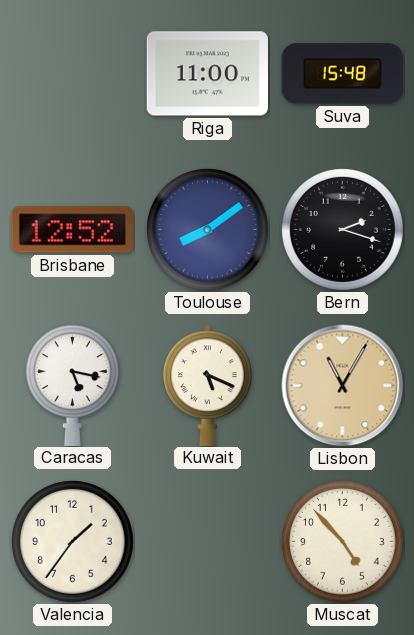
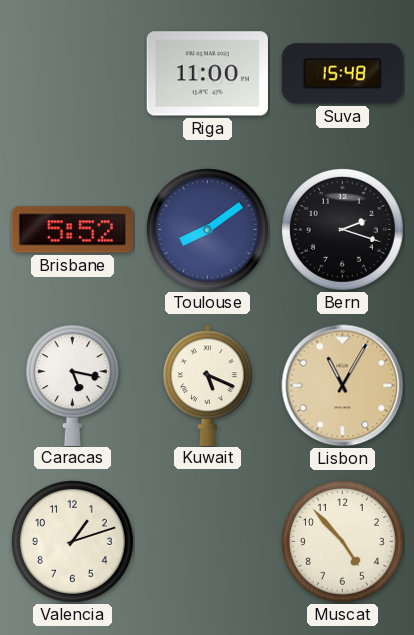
Brisbane: 12:52 -> 5:52 (72, 230)
Valencia: 1:36 -> 1:12 (72, 541)
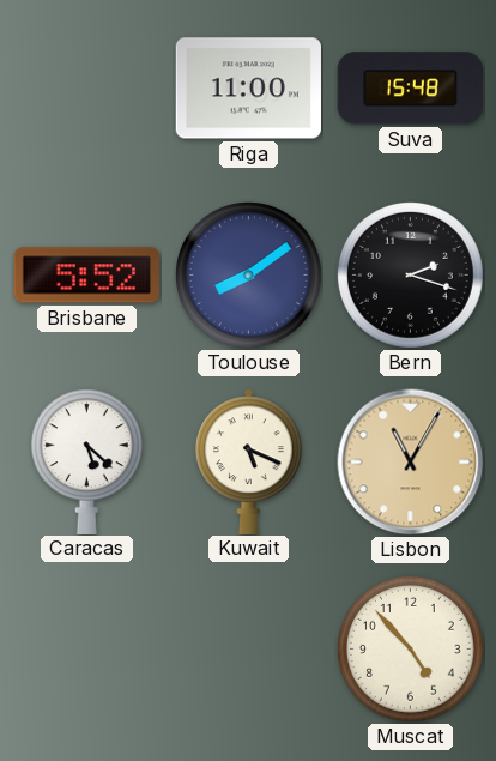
Caracas: 5:17 -> 5:22 (86, 461)
Valencia: 1:12 -> none (72, 541)
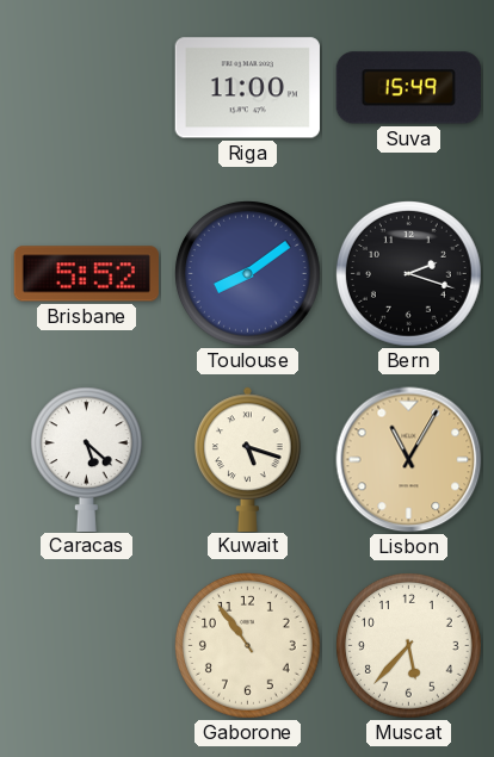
Suva: 15:48 -> 15:49 (408, 88)
Kuwait: 5:19 -> 5:18 (248, 459)
Gaborone: none -> 10:54 (247, 645)
Muscat: 4:53 -> 5:37 (408, 645)
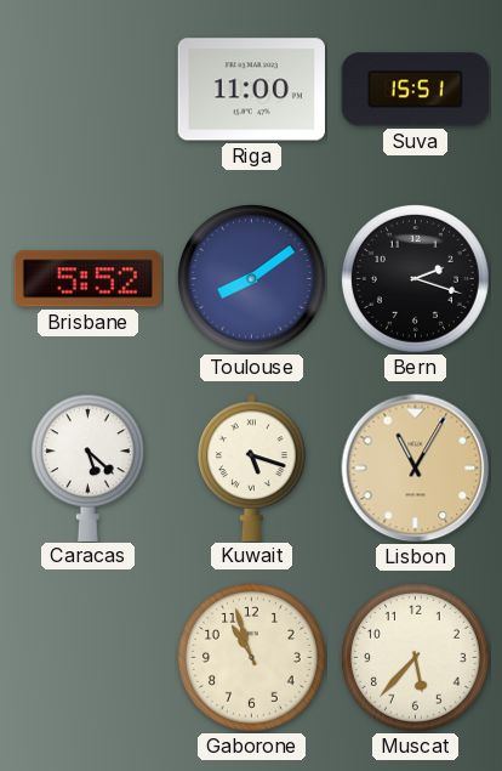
Suva: 15:49 -> 15:51 (415, 90)
Gaborone: 10:54 -> 10:57 (251, 657)
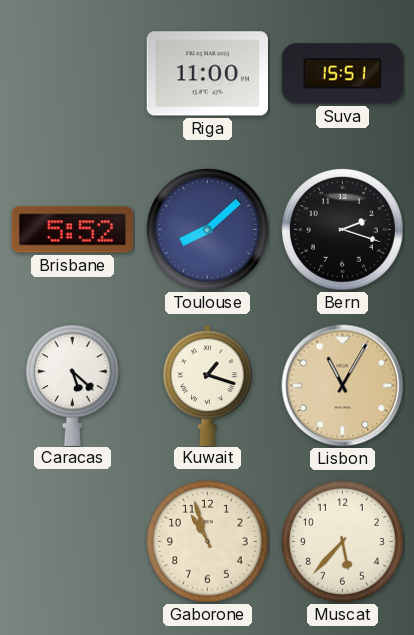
Toulouse: 8:09 -> 8:08 (207, 229)
Kuwait: 5:18 -> 1:18 (208, 385)
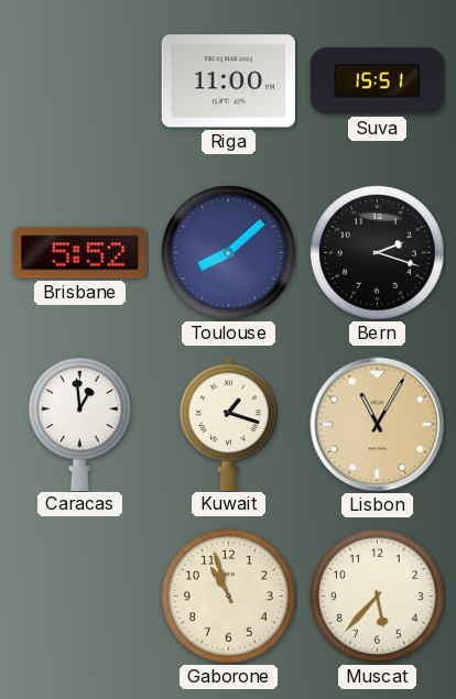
Caracas: 5:22 -> 12:59 (79, 424)
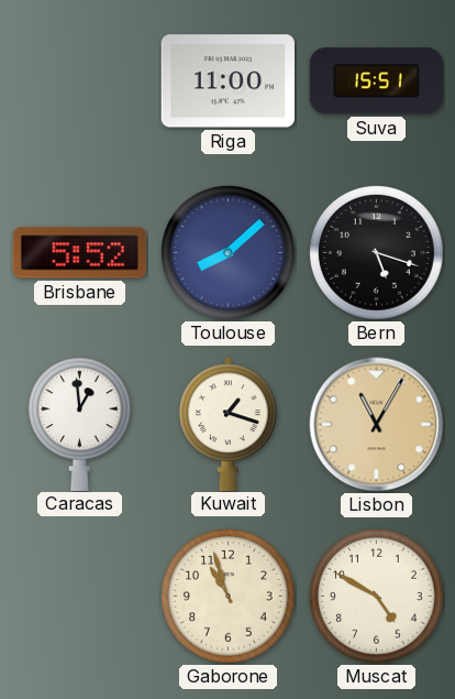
Bern: 2:18 -> 5:18 (376, 252)
Muscat: 5:37 -> 4:50 (376, 596)
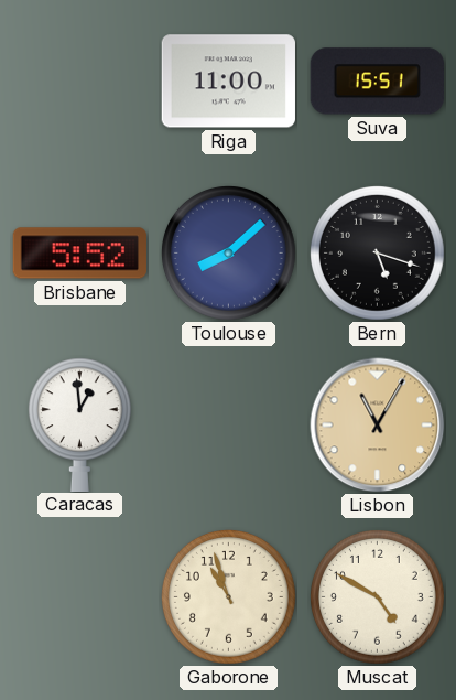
Kuwait: 1:18 -> none (229, 424)
